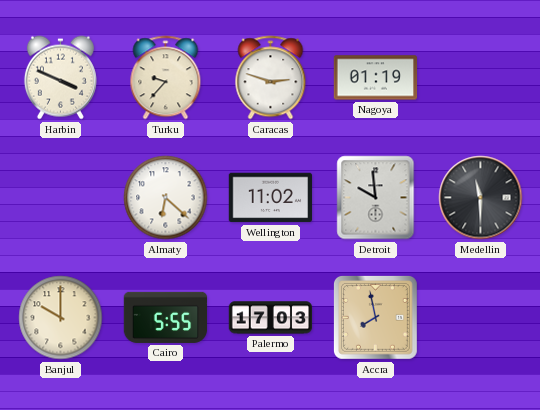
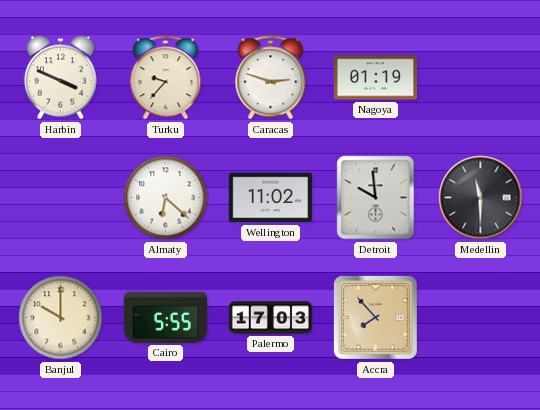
Accra: 7:58 -> 7:53 (375, 318)
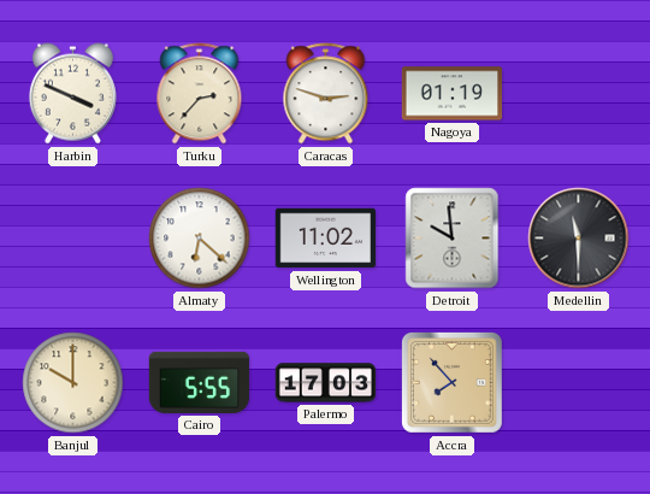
Turku: 9:37 -> 2:37 (200, 94)
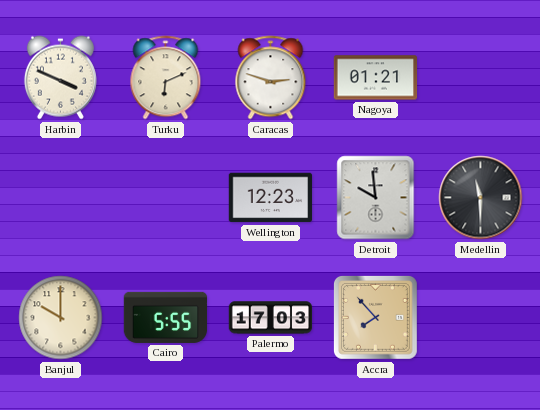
Turku: 2:37 -> 6:11 (166, 78)
Nagoya: 01:19 -> 01:21 (376, 78)
Almaty: 6:22 -> none (200, 239)
Wellington: 11:02 -> 12:23 (271, 198)
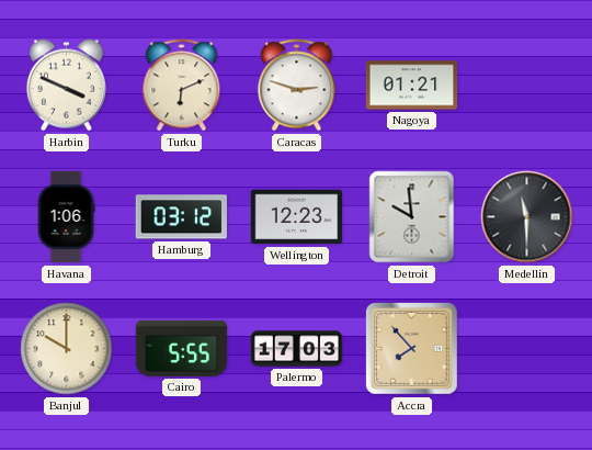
Havana: none -> 1:06 (66, 217)
Hamburg: none -> 03:12 (181, 217)
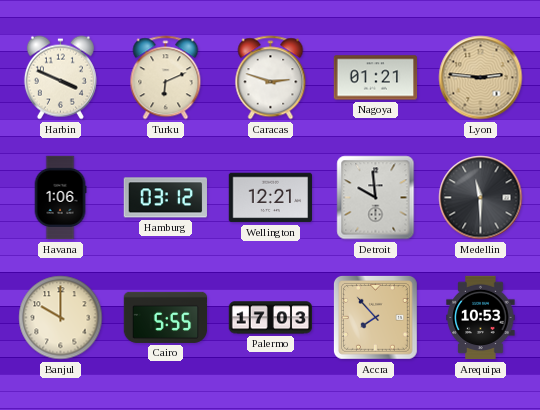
Lyon: none -> 2:46 (481, 78)
Wellington: 12:23 -> 12:21 (271, 198)
Arequipa: none -> 10:53 (481, 318)
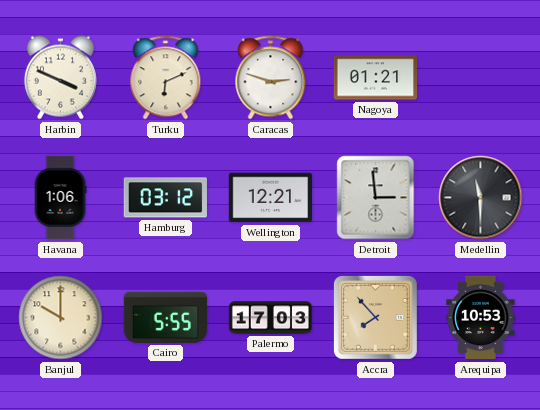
Lyon: 2:46 -> none (481, 78)
Detroit: 9:59 -> 2:59 (376, 198)
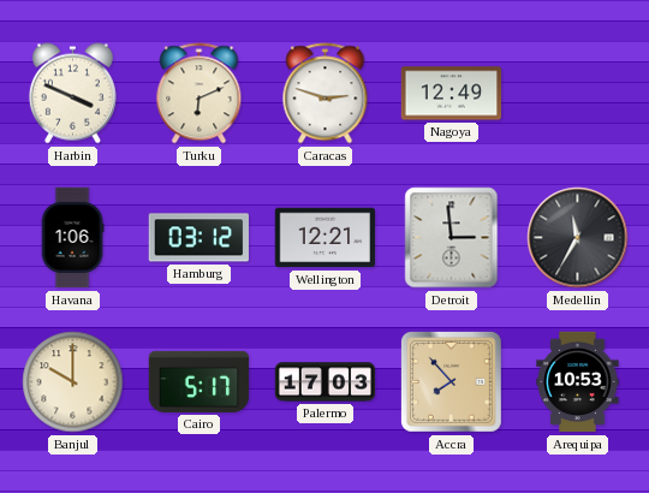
Nagoya: 01:21 -> 12:49 (452, 94)
Medellin: 11:30 -> 11:35 (578, 238)
Cairo: 5:55 -> 5:17 (200, 381)
